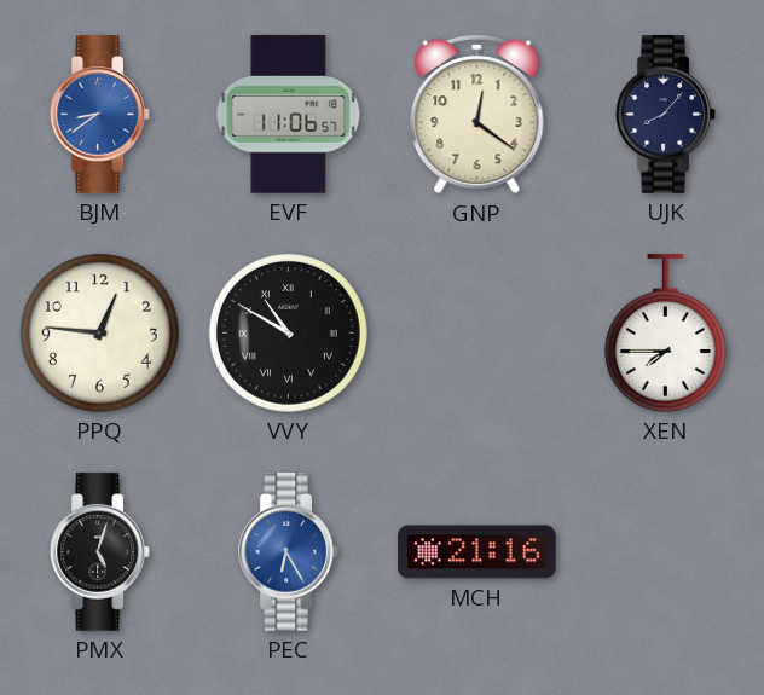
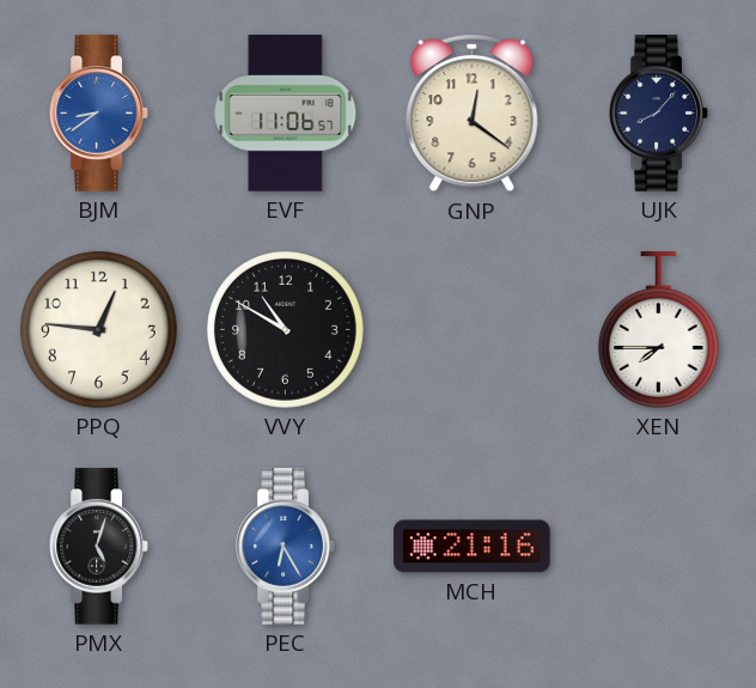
VVY numerals: Roman -> Arabic (285, 329)
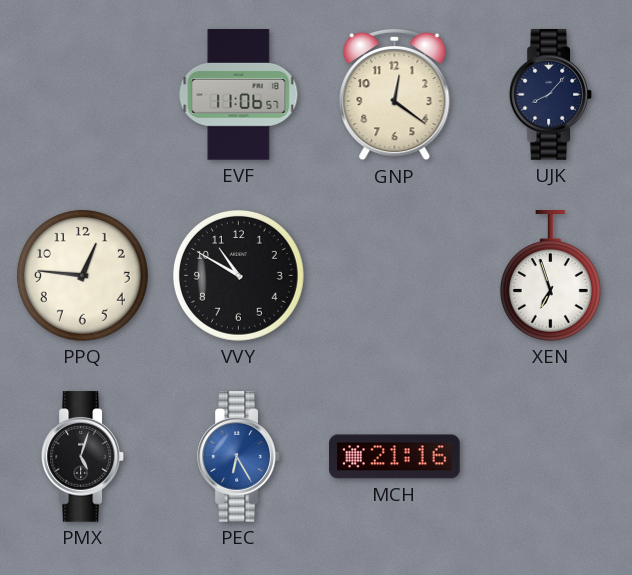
BJM: 8:39 -> none (99, 114)
XEN: 7:45 -> 6:57 (550, 276)
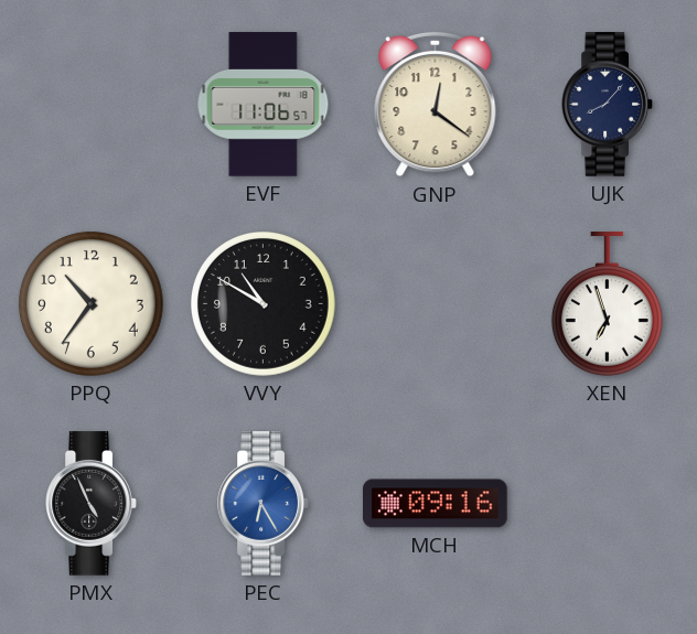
PPQ: 12:46 -> 10:36 (90, 303)
PMX: 5:03 -> 4:56 (92, 504)
MCH: 21:16 -> 09:16 (436, 504)
